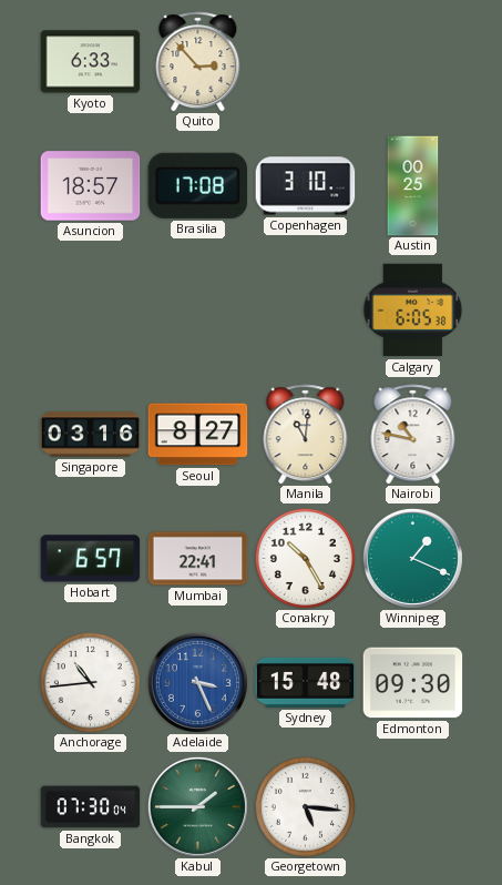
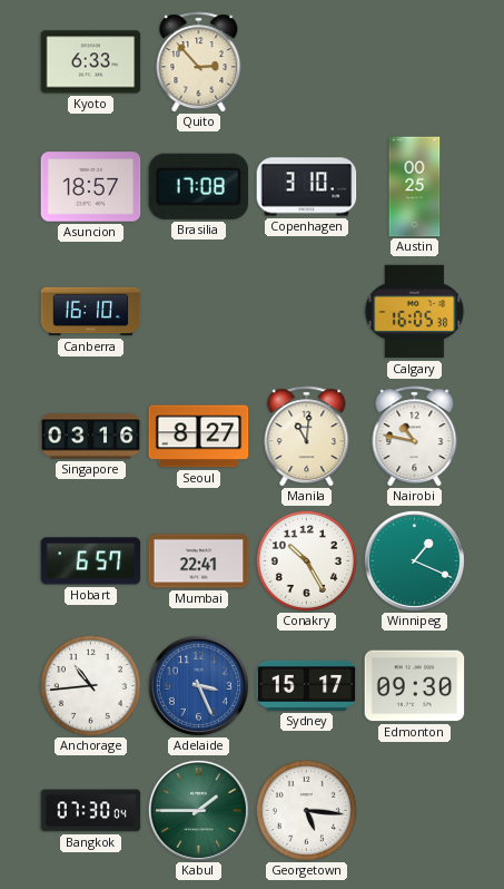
Canberra: none -> 16:10 (91, 312)
Calgary: 6:05 -> 16:05 (415, 312)
Sydney: 15:48 -> 15:17 (307, 685)
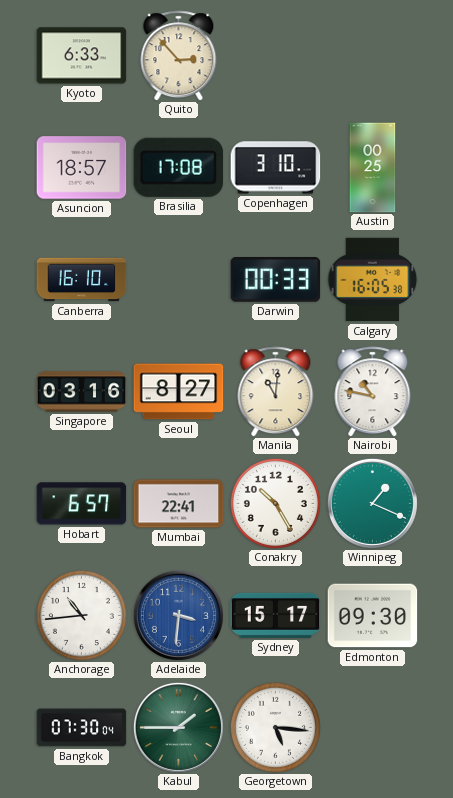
Darwin: none -> 00:33 (276, 280)
Adelaide: 3:26 -> 3:31 (178, 615)
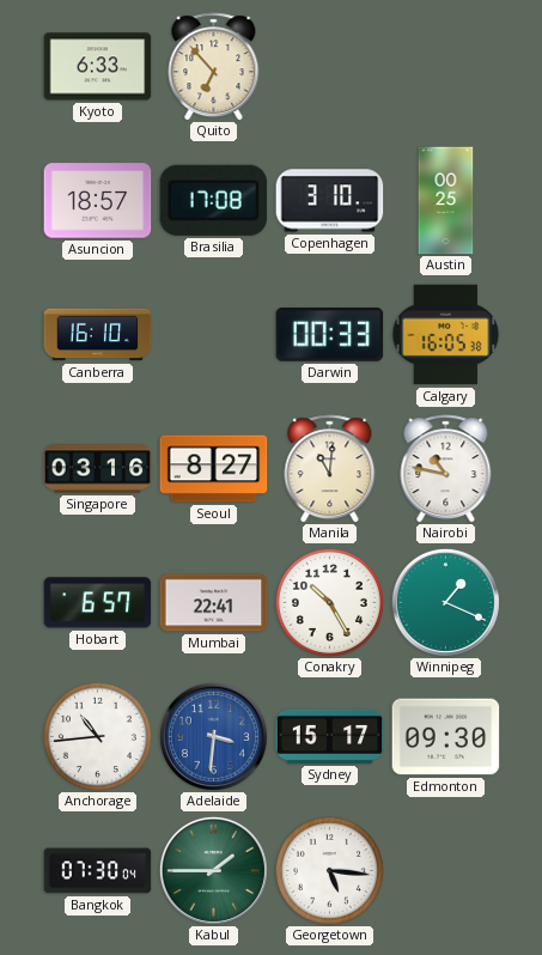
Quito: 2:53 -> 6:53 (214, 67)
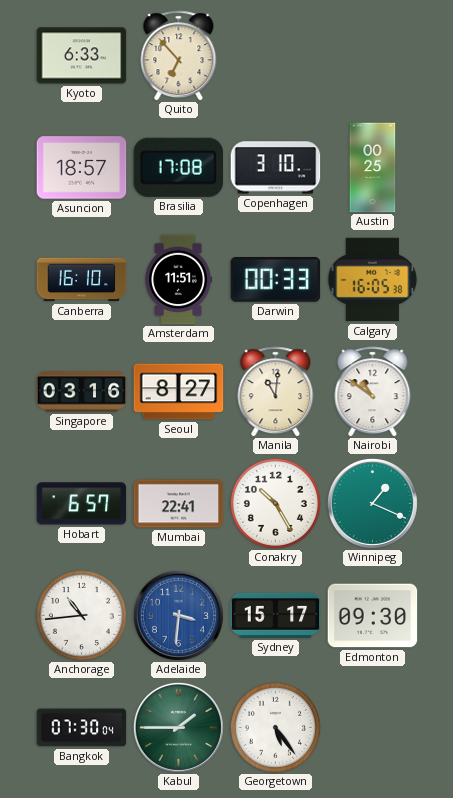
Amsterdam: none -> 11:51 (179, 280)
Nairobi: 10:47 -> 10:51 (373, 392)
Georgetown: 5:16 -> 5:24 (275, 727)
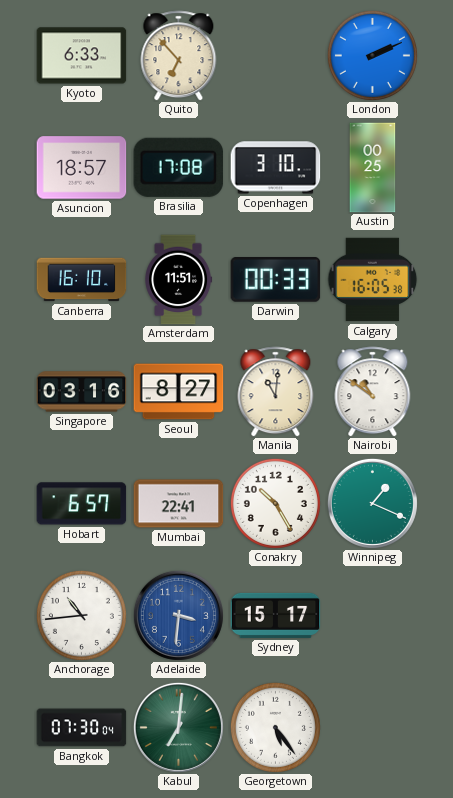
London: none -> 2:11 (372, 55)
Edmonton: 09:30 -> none (373, 616)
Kabul: 1:45 -> 7:01 (178, 727)
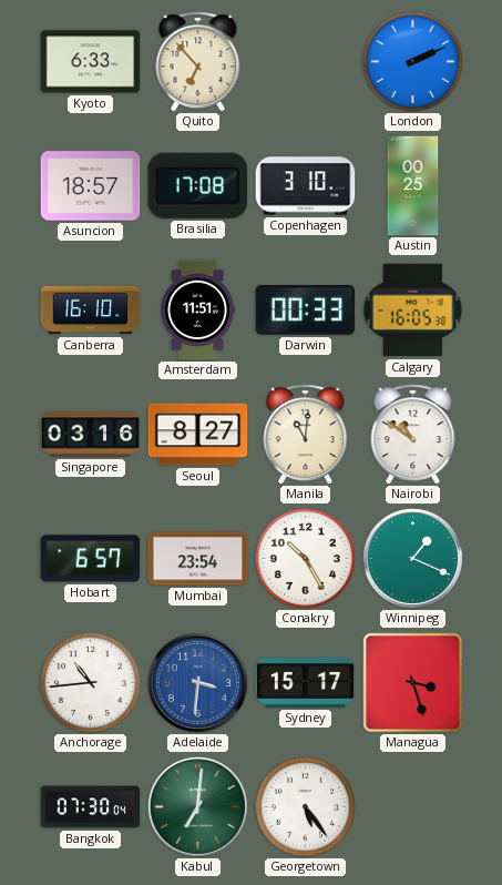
Mumbai: 22:41 -> 23:54 (198, 559)
Managua: none -> 3:27 (413, 683)
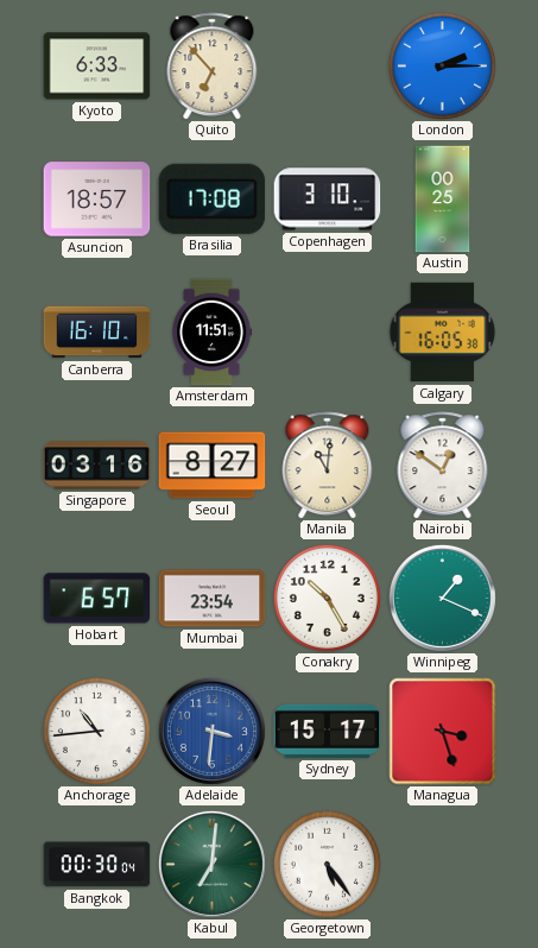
London: 2:11 -> 2:15 (442, 65)
Darwin: 00:33 -> none (306, 311)
Nairobi: 10:51 -> 12:51 (443, 466)
Bangkok: 07:30 -> 00:30 (97, 865)
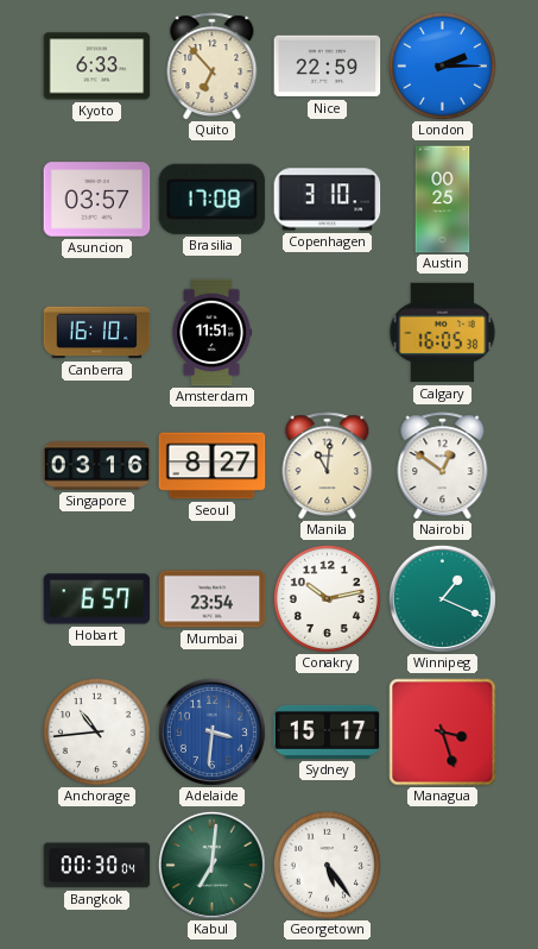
Nice: none -> 22:59 (328, 67)
Asuncion: 18:57 -> 03:57 (97, 200)
Conakry: 10:25 -> 10:13 (327, 598)
